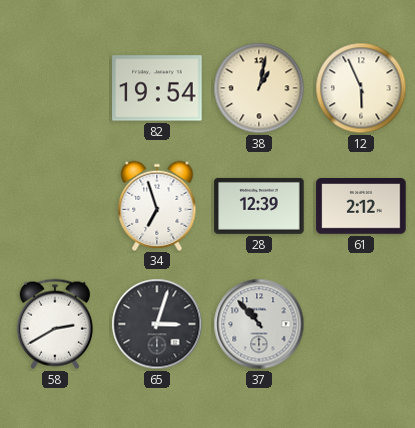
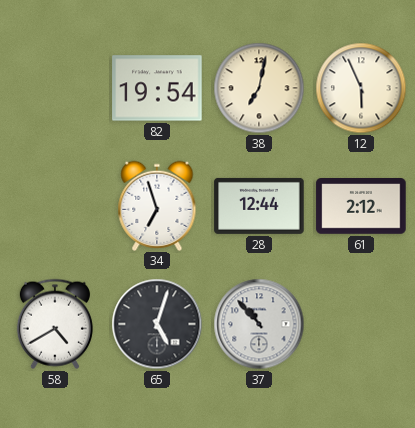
38: 1:02 -> 7:02 (259, 88)
28: 12:39 -> 12:44 (259, 206)
58: 2:40 -> 4:40 (55, 324)
65: 3:03 -> 5:03 (157, 324)
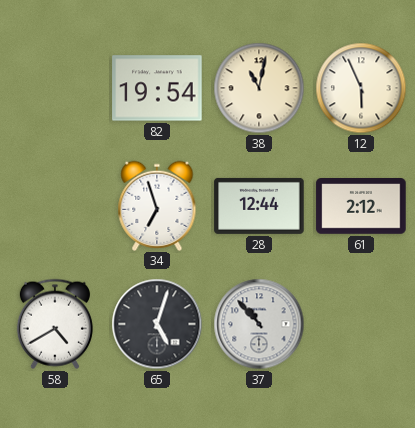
38: 7:02 -> 11:02 (259, 88)
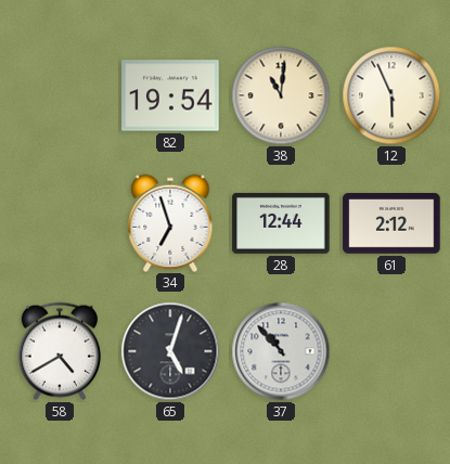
38: 11:02 -> 11:01 (281, 95)
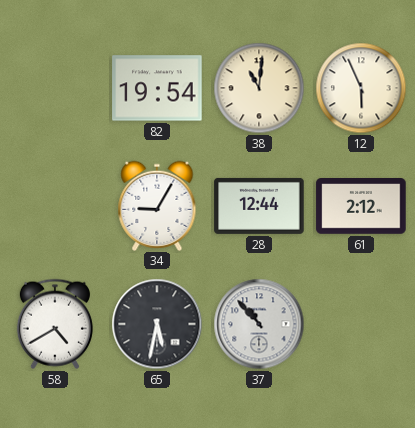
34: 6:57 -> 9:05 (157, 205)
65: 5:03 -> 5:32 (157, 324)
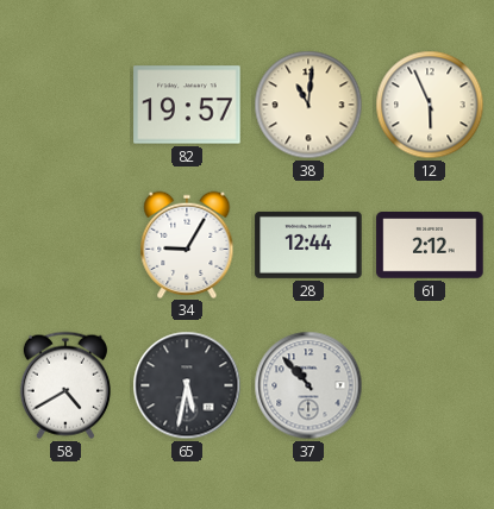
82: 19:54 -> 19:57 (187, 105)
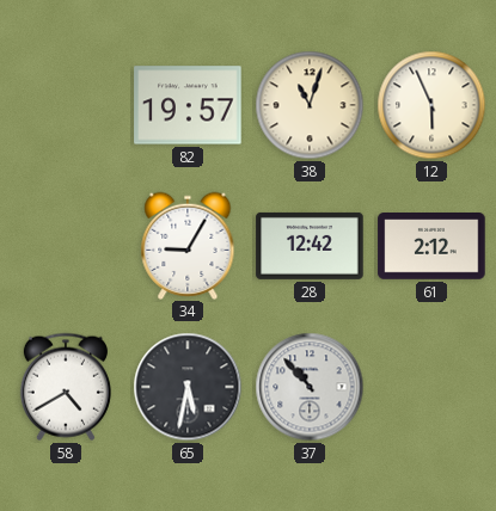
38: 11:01 -> 11:03 (310, 105)
28: 12:44 -> 12:42 (310, 246)
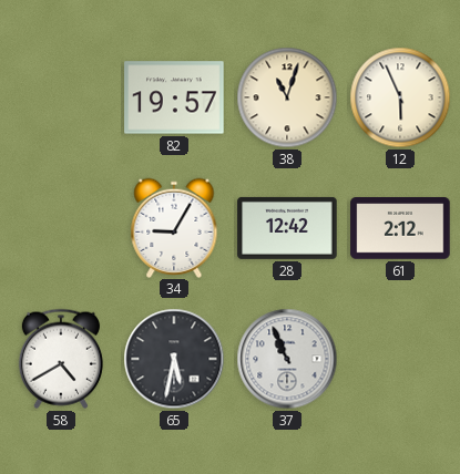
37: 10:53 -> 10:56 (287, 359)
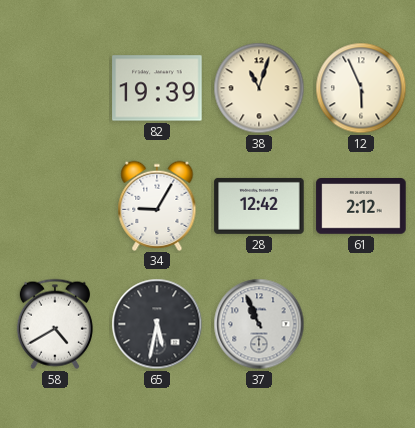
82: 19:57 -> 19:39 (157, 88)
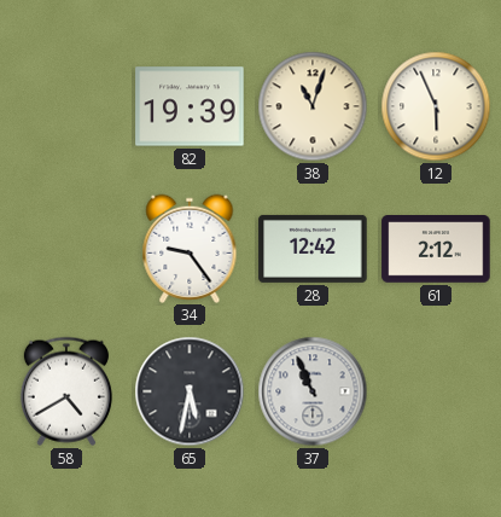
34: 9:05 -> 9:24 (190, 248)
